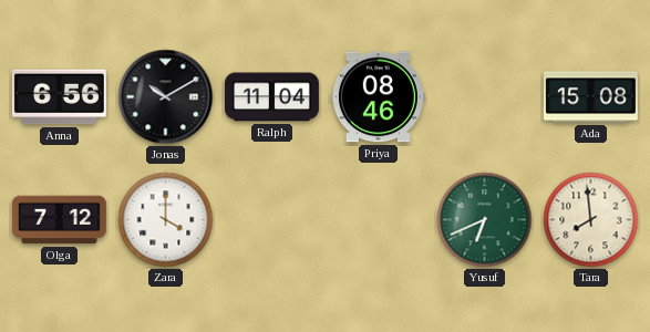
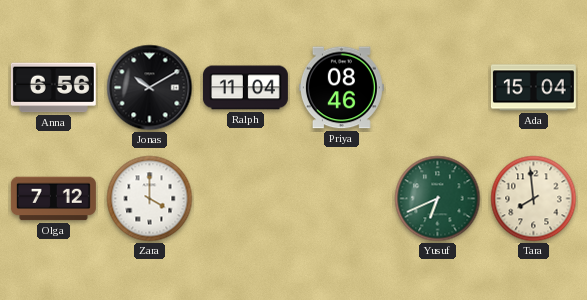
Ada: 15:08 -> 15:04 (533, 88)
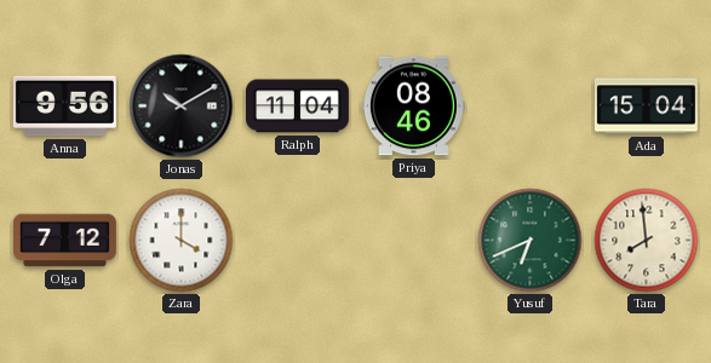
Anna: 6:56 -> 9:56 (64, 106)
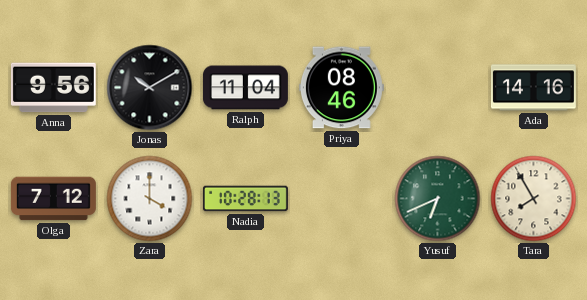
Ada: 15:04 -> 14:16 (533, 88)
Nadia: none -> 10:28 (245, 199)
Tara: 7:59 -> 7:55 (534, 199)
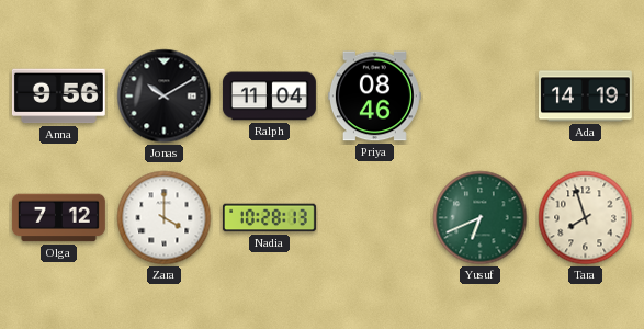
Ada: 14:16 -> 14:19 (585, 97)
Tara: 7:55 -> 7:57 (586, 218)
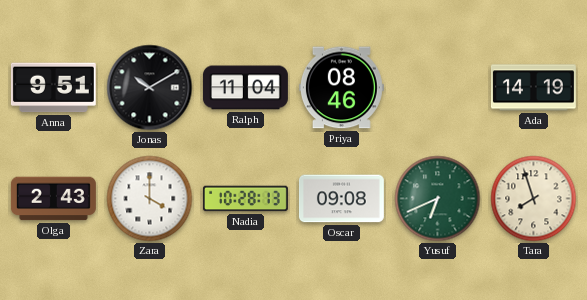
Anna: 9:56 -> 9:51 (53, 88)
Olga: 7:12 -> 2:43 (53, 199)
Oscar: none -> 09:08 (341, 199)
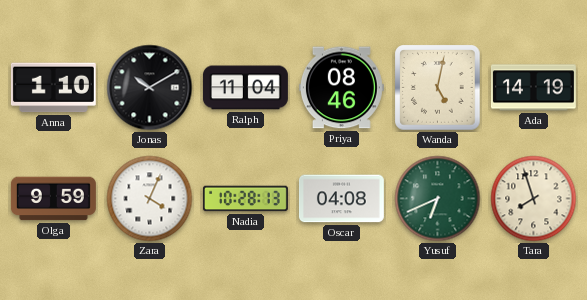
Anna: 9:51 -> 1:10 (53, 88)
Wanda: none -> 5:02 (438, 88)
Olga: 2:43 -> 9:59 (53, 199)
Zara: 4:00 -> 4:04 (150, 199)
Oscar: 09:08 -> 04:08 (341, 199)
